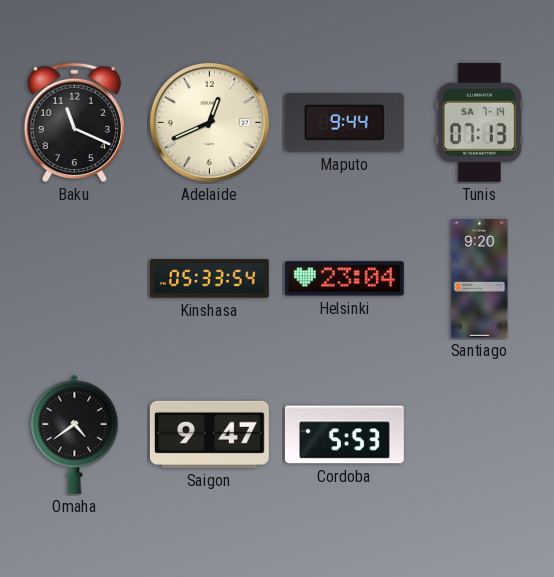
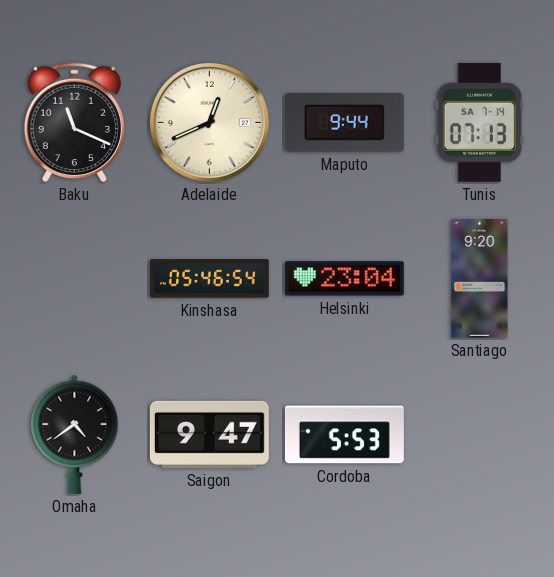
Kinshasa: 05:33 -> 05:46 (210, 279)
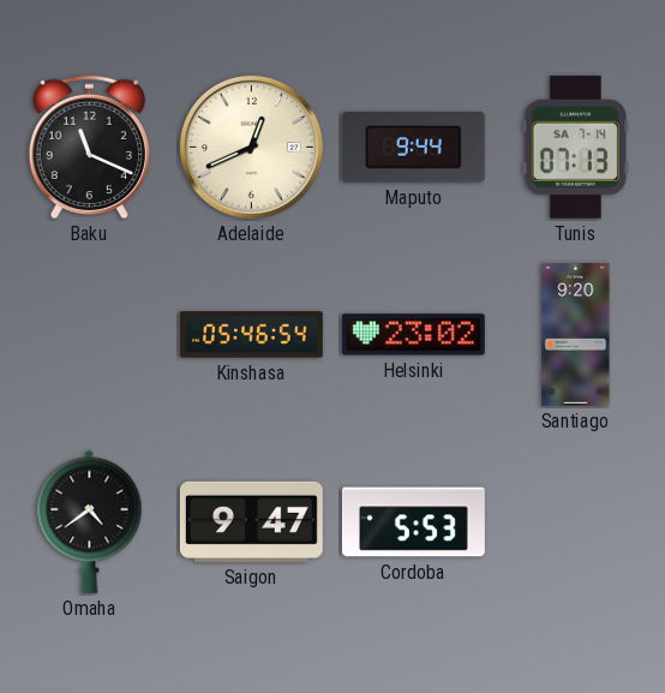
Helsinki: 23:04 -> 23:02 (413, 335)
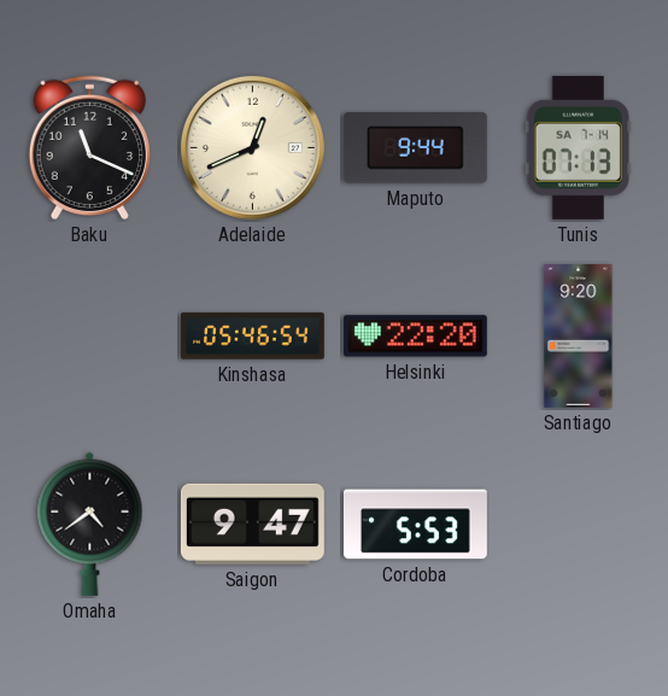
Helsinki: 23:02 -> 22:20 (415, 337)
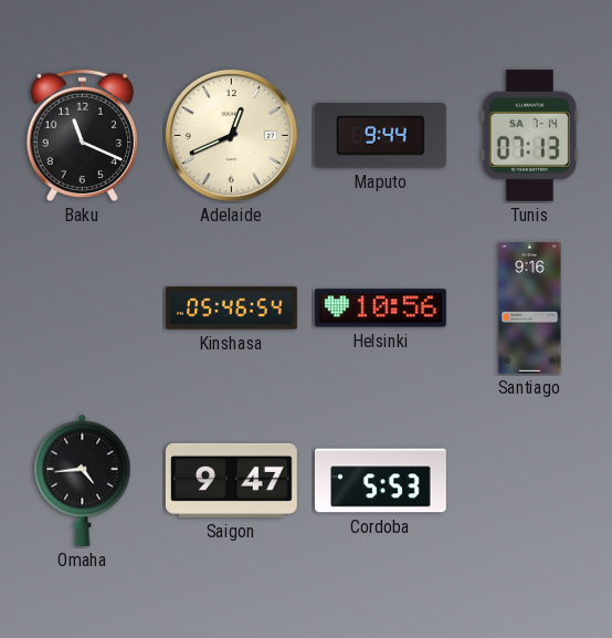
Helsinki: 22:20 -> 10:56 (380, 308)
Santiago: 9:20 -> 9:16 (530, 308)
Omaha: 4:39 -> 4:44 (83, 480)
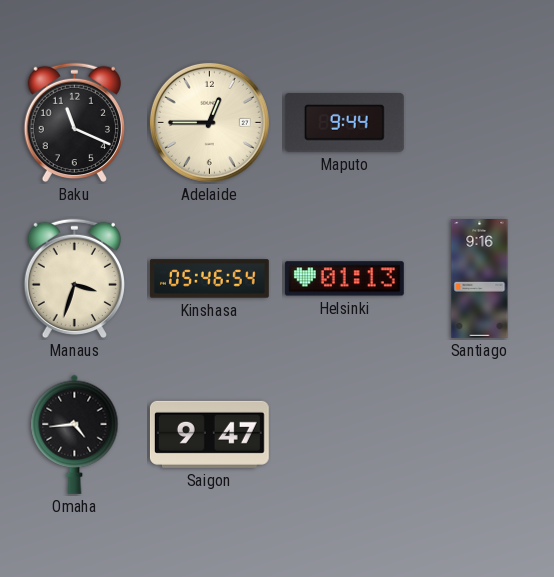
Adelaide: 12:41 -> 12:45 (209, 122)
Tunis: 07:13 -> none (529, 135)
Manaus: none -> 3:33 (74, 279)
Helsinki: 10:56 -> 01:13 (344, 279)
Cordoba: 5:53 -> none (380, 481)
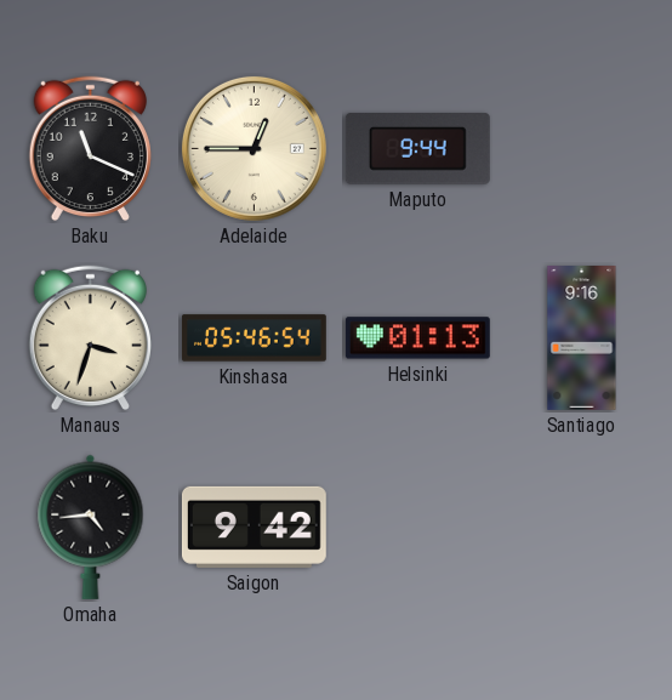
Saigon: 9:47 -> 9:42 (254, 527)
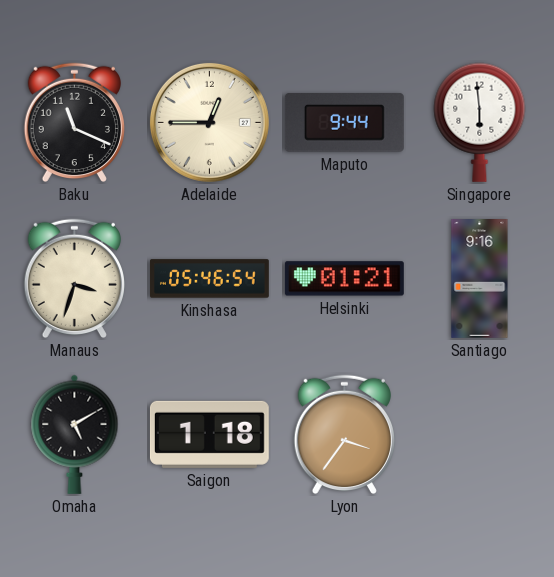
Singapore: none -> 5:59 (480, 122)
Helsinki: 01:13 -> 01:21 (344, 279)
Omaha: 4:44 -> 5:10 (75, 434)
Saigon: 9:42 -> 1:18 (209, 434)
Lyon: none -> 3:36 (344, 435)
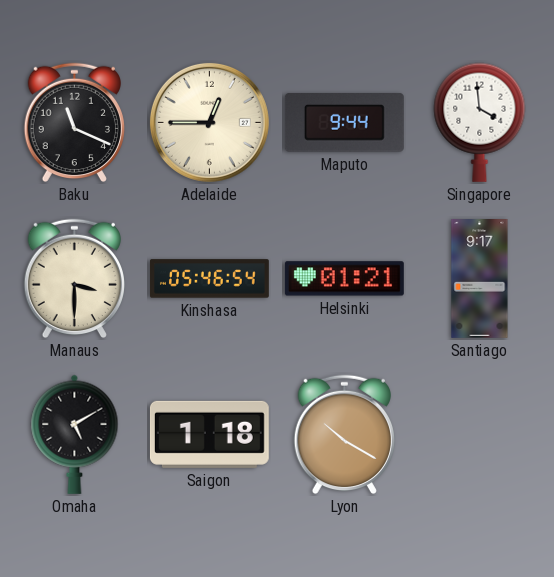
Singapore: 5:59 -> 3:59 (480, 122)
Manaus: 3:33 -> 3:30 (74, 279)
Santiago: 9:16 -> 9:17 (480, 279)
Lyon: 3:36 -> 10:20 (344, 435)
